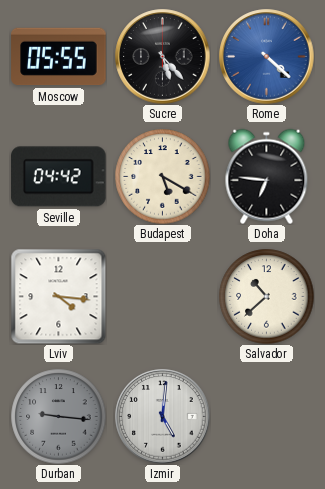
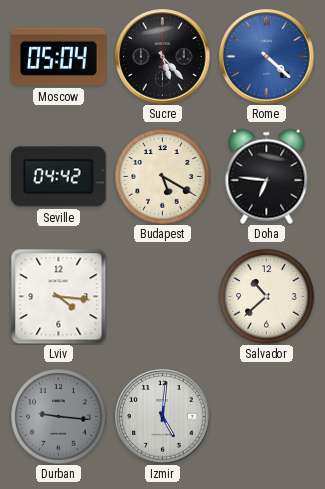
Moscow: 05:55 -> 05:04 (59, 57)
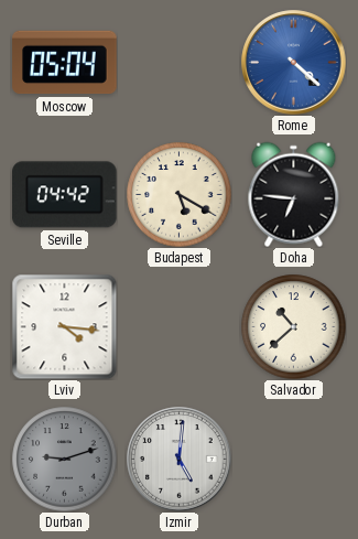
Sucre: 5:23 -> none (163, 57)
Durban: 9:16 -> 9:12 (64, 459)
